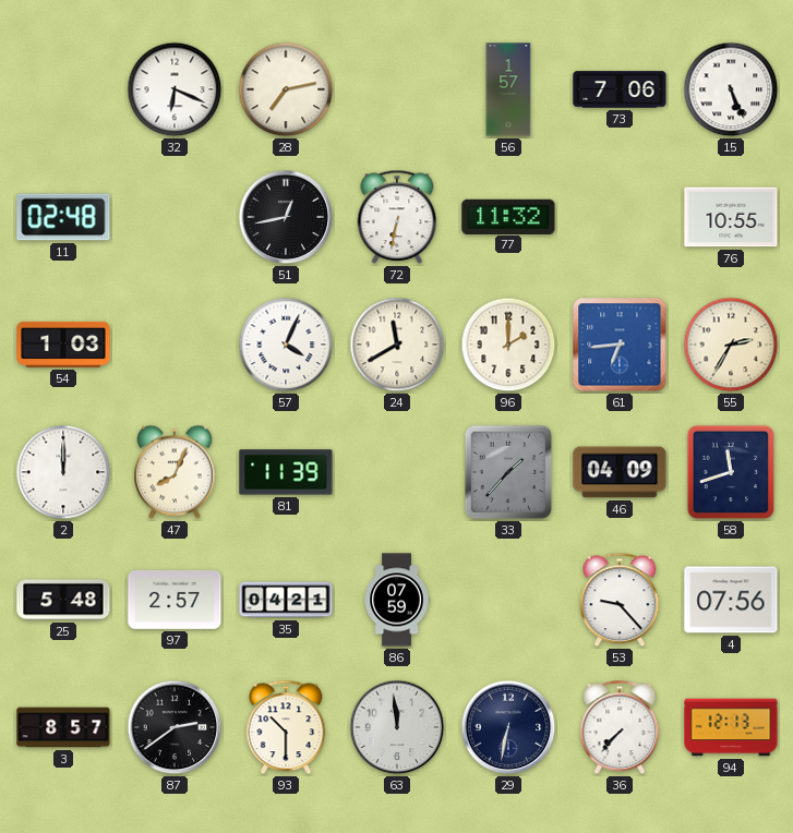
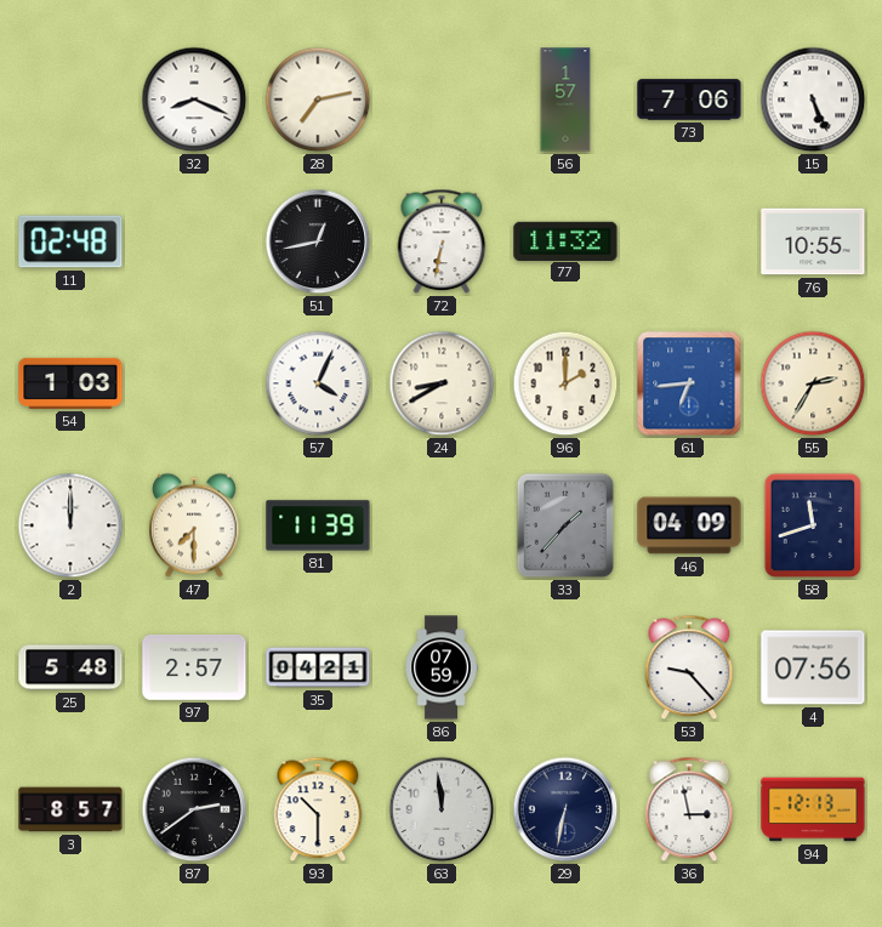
32: 6:19 -> 8:19 (194, 99)
24: 11:40 -> 8:40 (442, 383)
47: 8:04 -> 7:30 (194, 525)
36: 7:37 -> 2:58 (689, 809)
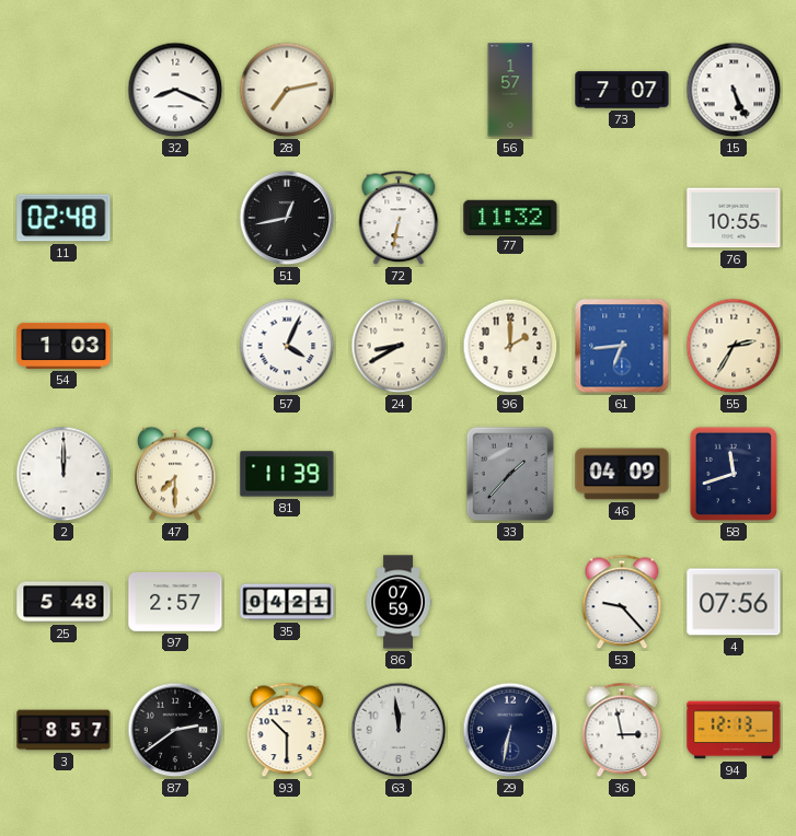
73: 7:06 -> 7:07 (622, 90)
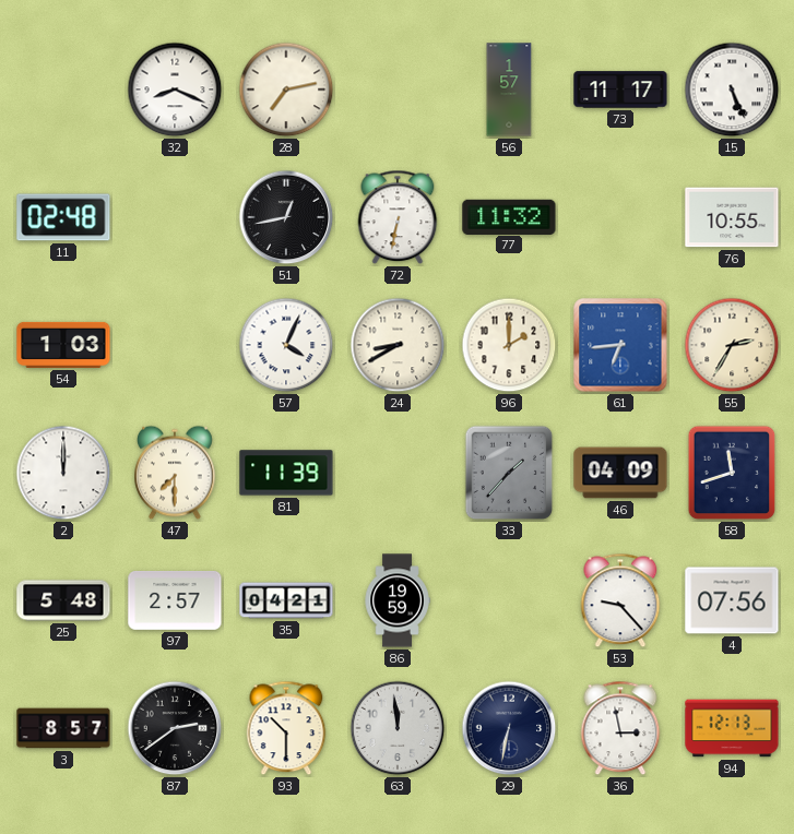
73: 7:07 -> 11:17 (620, 90)
86: 07:59 -> 19:59 (398, 600)
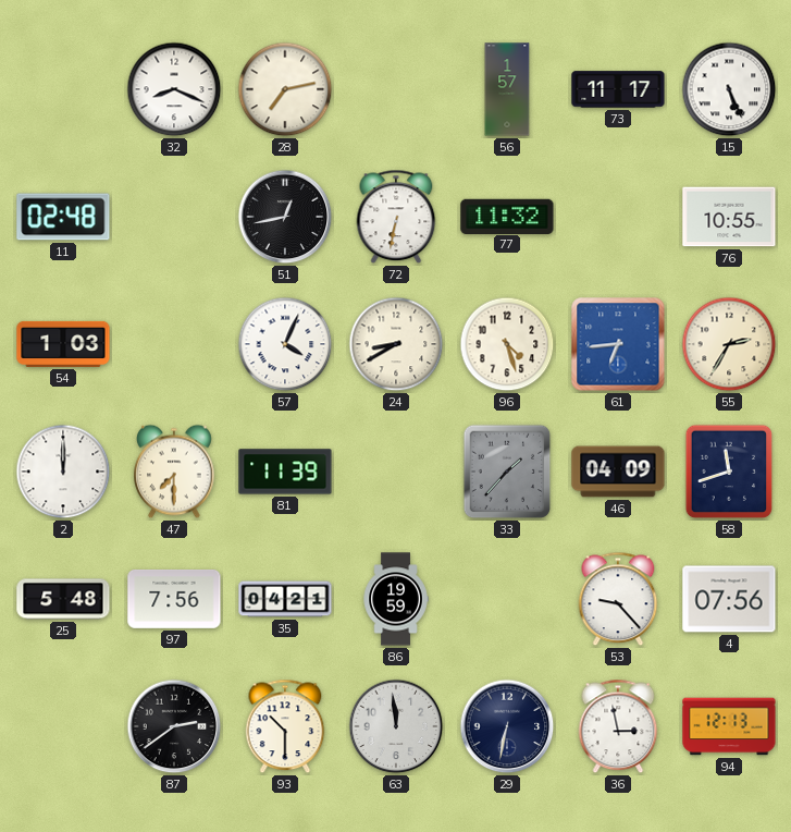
96: 2:00 -> 4:27 (507, 344)
97: 2:57 -> 7:56 (174, 599)
3: 8:57 -> none (63, 728)
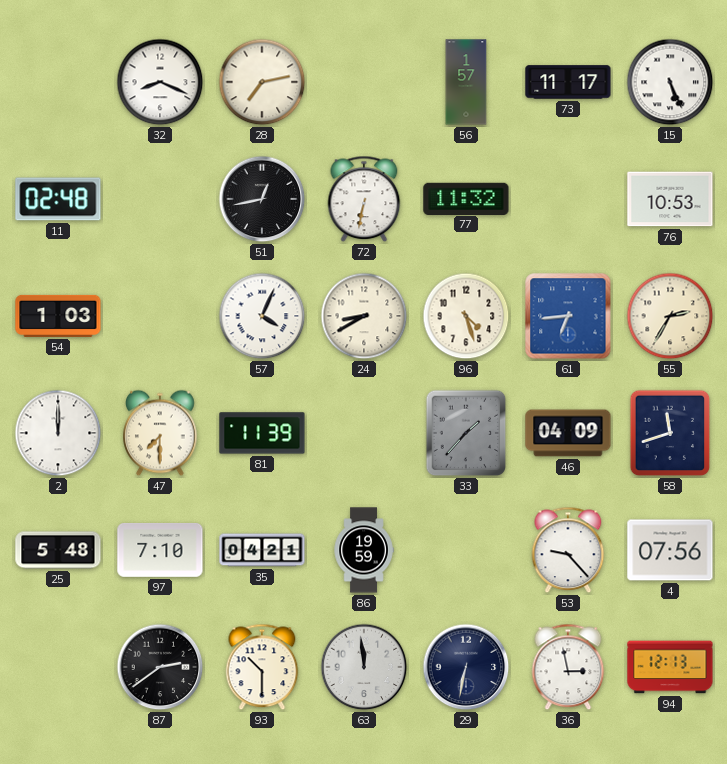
76: 10:55 -> 10:53 (670, 199)
97: 7:56 -> 7:10 (160, 550)
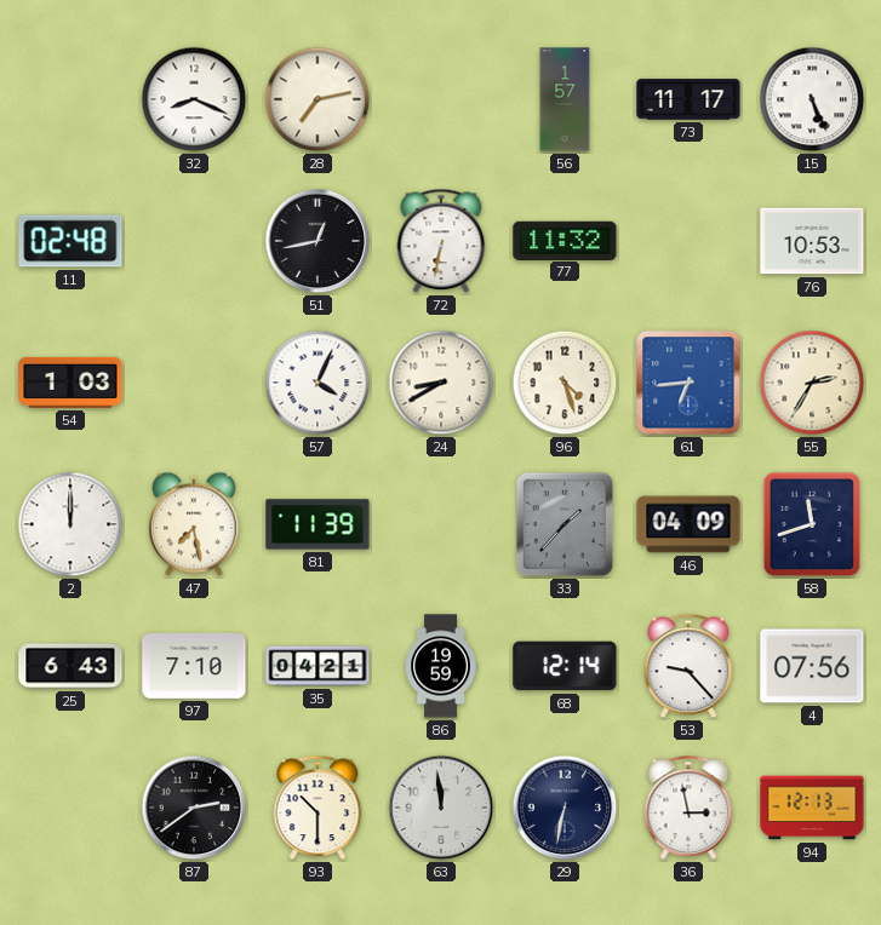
47: 7:30 -> 7:28 (194, 524)
25: 5:48 -> 6:43 (70, 666)
68: none -> 12:14 (565, 666)
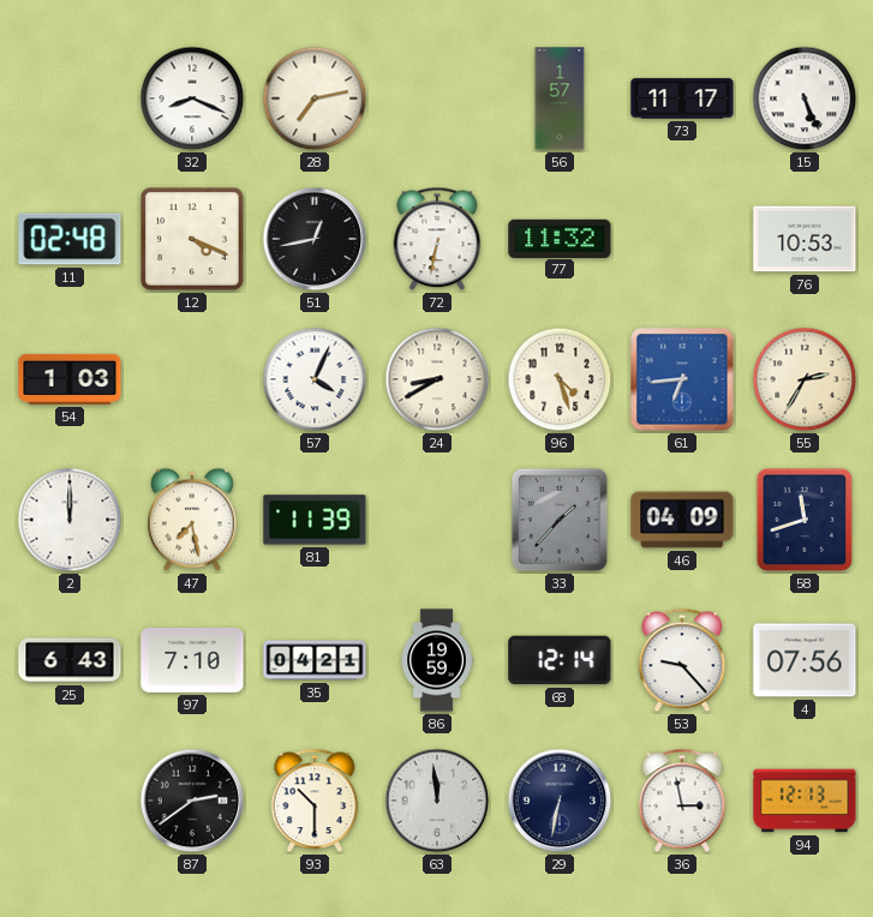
12: none -> 4:19 (192, 239)
